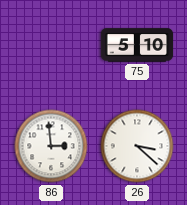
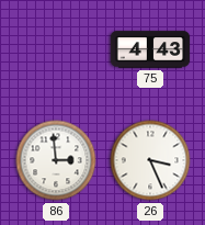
75: 5:10 -> 4:43 (150, 49)
26: 3:22 -> 3:26 (150, 160)
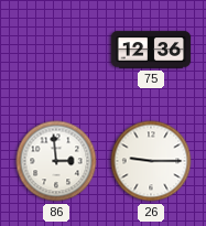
75: 4:43 -> 12:36 (151, 50)
26: 3:26 -> 9:15 (151, 161)
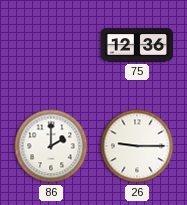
86: 2:59 -> 2:00 (51, 146)
